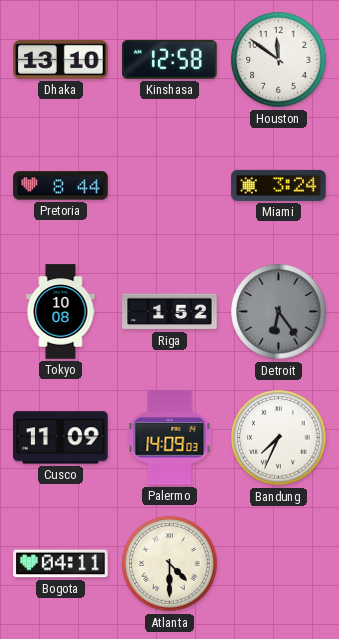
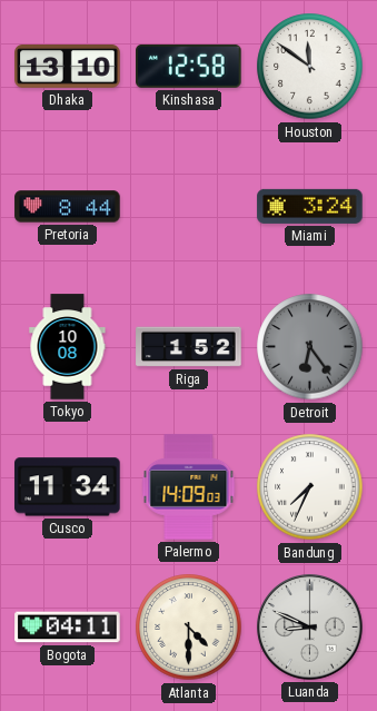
Cusco: 11:09 -> 11:34 (68, 487)
Luanda: none -> 8:49 (310, 628)
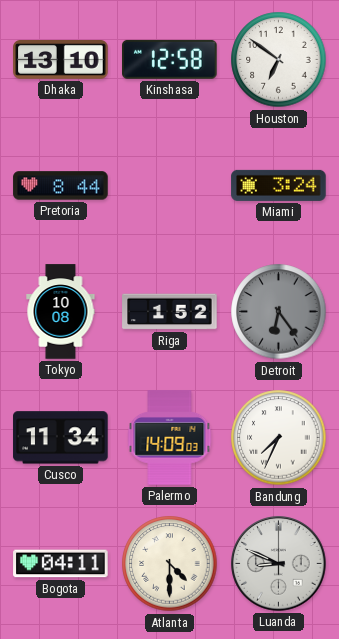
Houston: 11:51 -> 6:51 (279, 60)
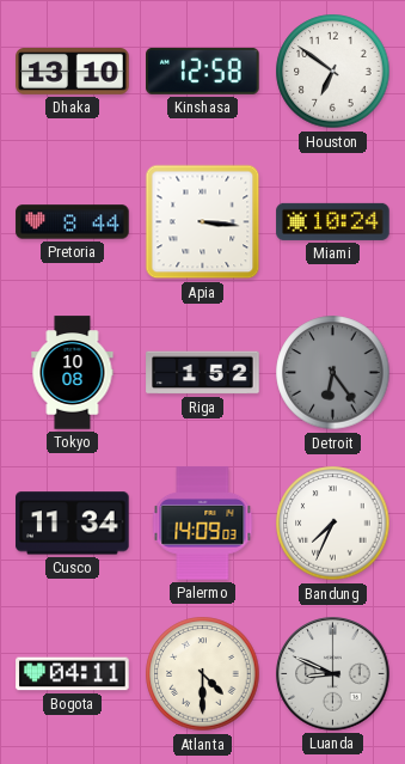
Apia: none -> 3:16 (203, 222)
Miami: 3:24 -> 10:24 (333, 221)
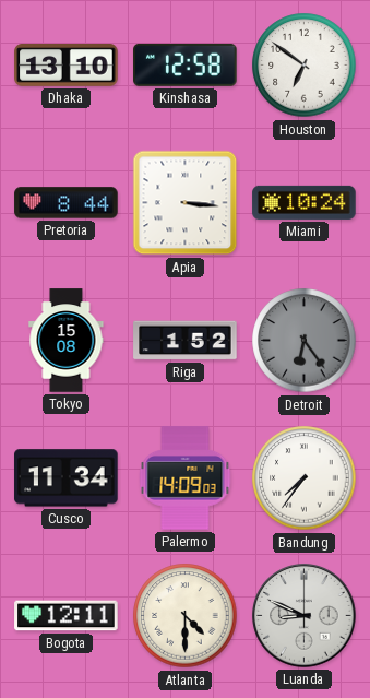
Tokyo: 10:08 -> 15:08 (67, 341)
Bandung: 7:34 -> 7:36 (305, 478)
Bogota: 04:11 -> 12:11 (67, 616)
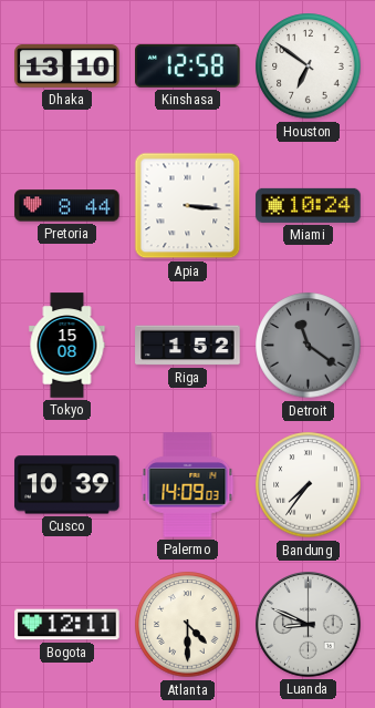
Detroit: 6:24 -> 11:21 (309, 346)
Cusco: 11:34 -> 10:39 (67, 485)
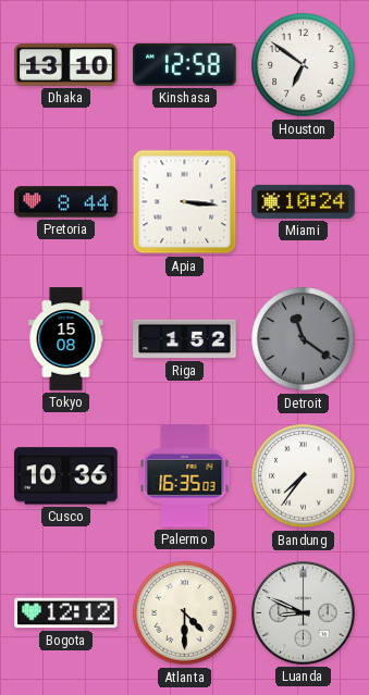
Cusco: 10:39 -> 10:36 (66, 476)
Palermo: 14:09 -> 16:35 (185, 476)
Bogota: 12:11 -> 12:12 (66, 613)
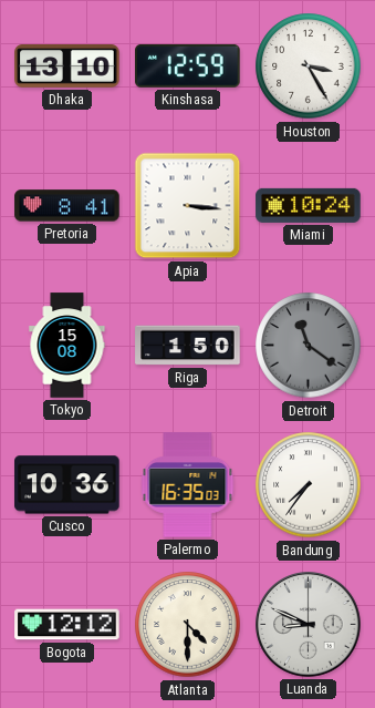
Kinshasa: 12:58 -> 12:59 (188, 65)
Houston: 6:51 -> 3:25 (309, 66)
Pretoria: 8:44 -> 8:41 (67, 206)
Riga: 1:52 -> 1:50 (188, 346)
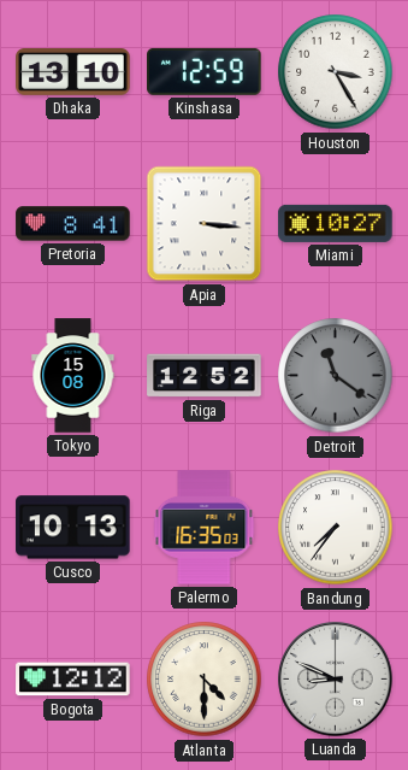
Miami: 10:24 -> 10:27 (336, 223)
Riga: 1:50 -> 12:52 (205, 376)
Cusco: 10:36 -> 10:13 (73, 528)
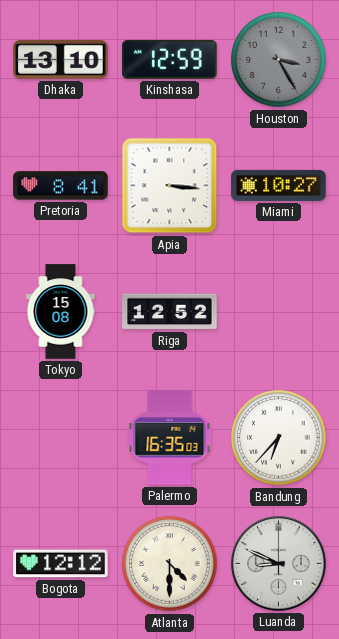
Houston dial: white -> grey (279, 60)
Detroit: 11:21 -> none (336, 376)
Cusco: 10:13 -> none (73, 528)
Bandung: 7:36 -> 6:37 (279, 438)
